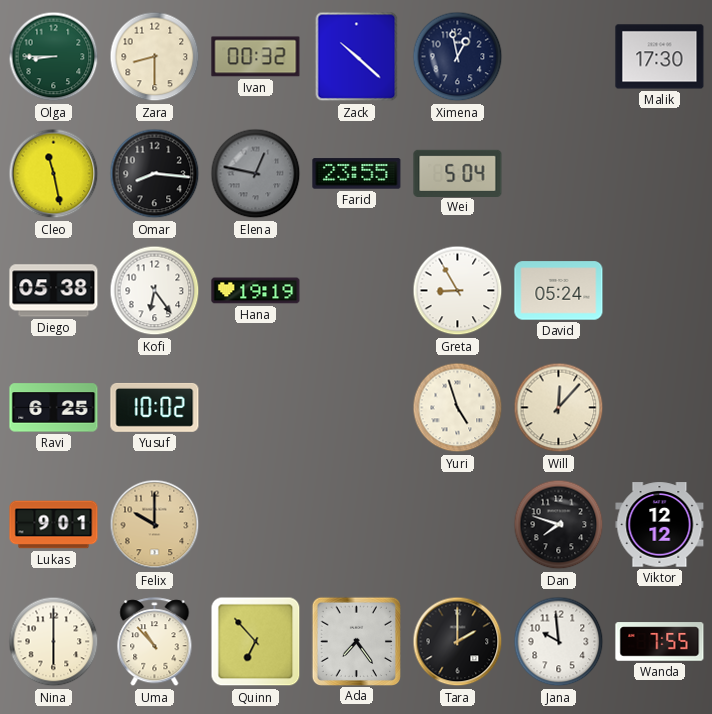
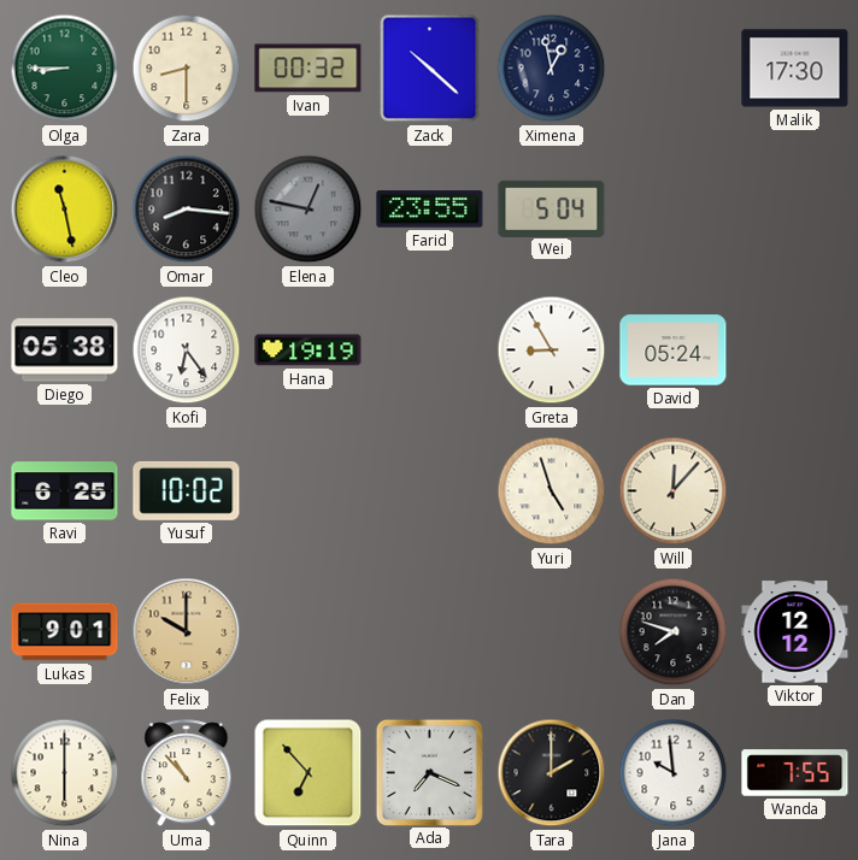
Ada: 7:24 -> 7:19 (429, 772)
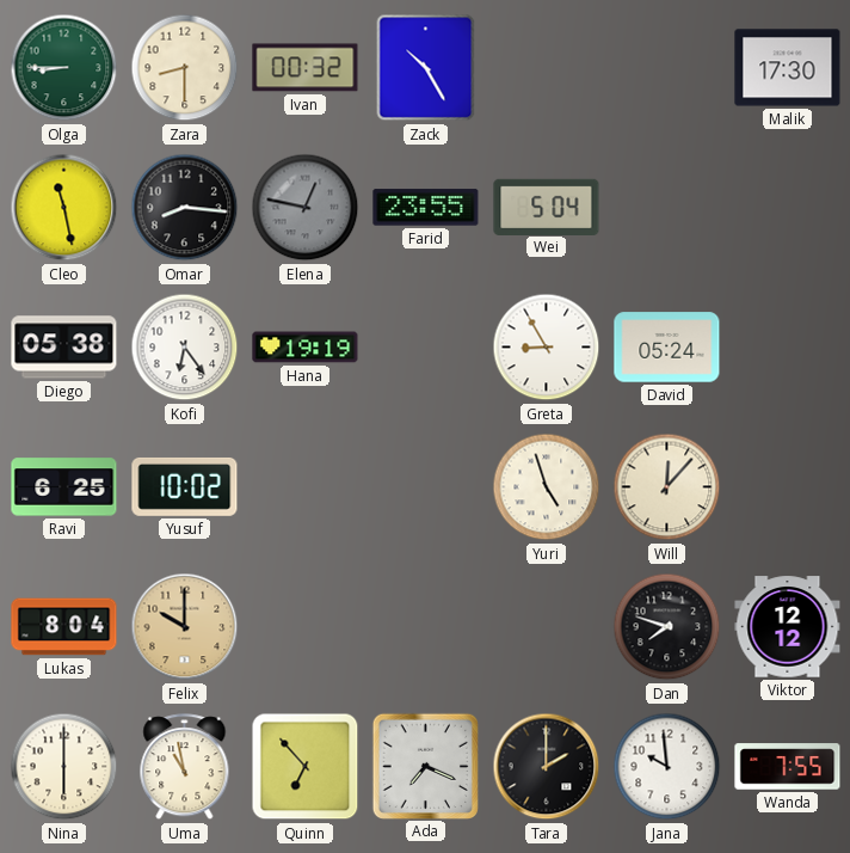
Zack: 10:22 -> 10:25 (426, 68)
Ximena: 12:58 -> none (552, 69)
Lukas: 9:01 -> 8:04 (64, 627)
Uma: 10:53 -> 10:58 (185, 767)
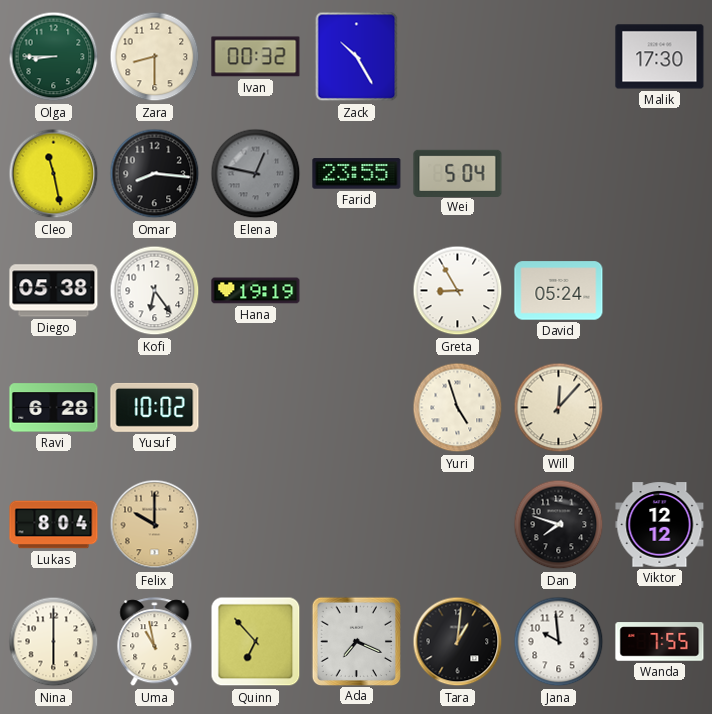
Ravi: 6:25 -> 6:28 (54, 408)
Tara: 2:00 -> 1:01 (458, 642)
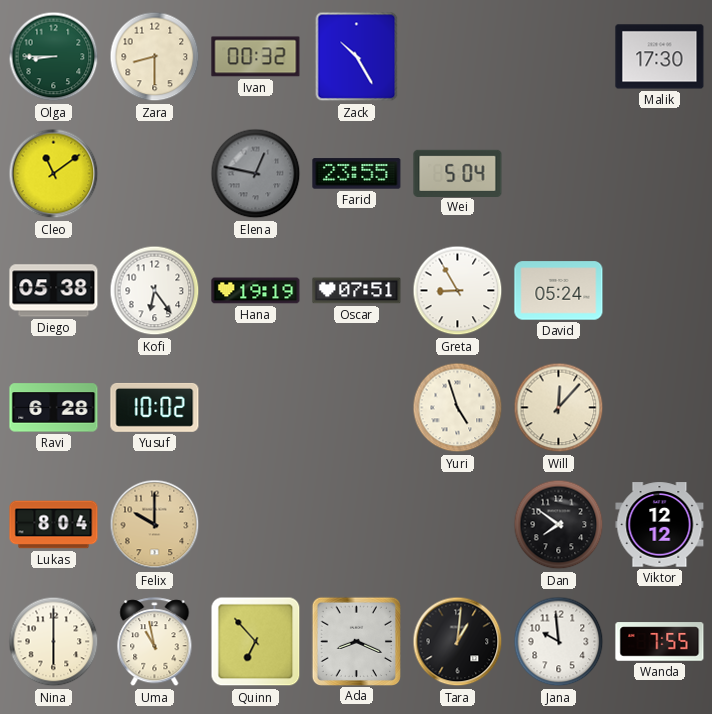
Cleo: 11:28 -> 11:09 (54, 174)
Omar: 8:16 -> none (155, 174)
Oscar: none -> 07:51 (357, 291)
Dan: 7:48 -> 7:51 (559, 525)
Ada: 7:19 -> 8:19 (356, 641)
